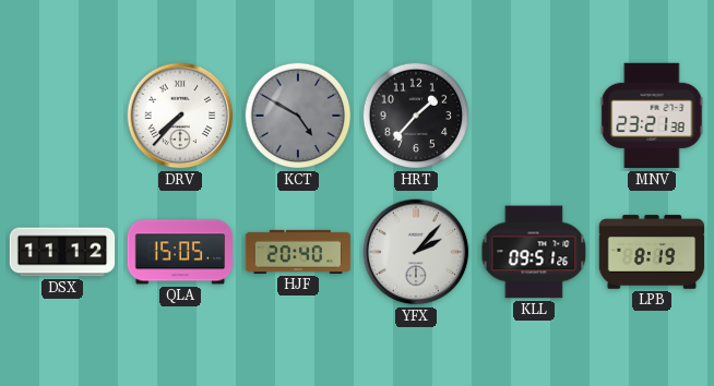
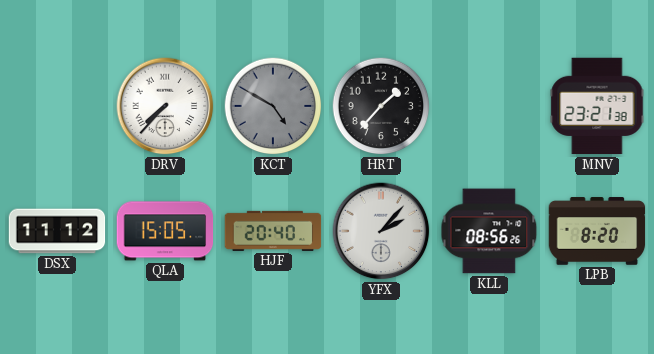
KLL: 09:51 -> 08:56 (489, 231)
LPB: 8:19 -> 8:20 (597, 231)
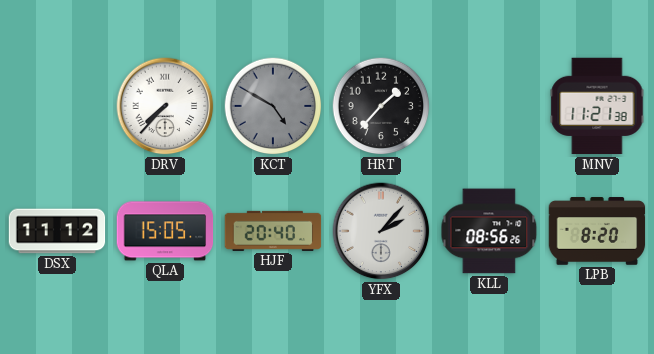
MNV: 23:21 -> 11:21 (597, 106)
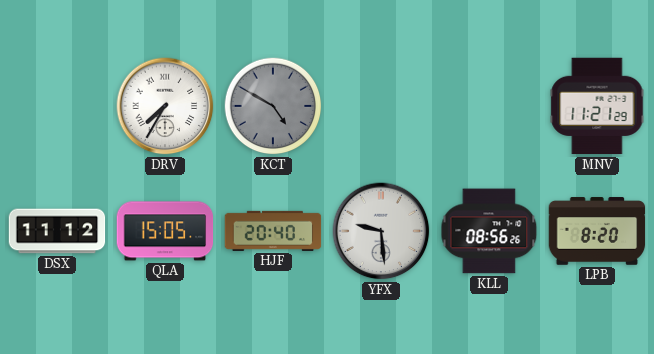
DRV: 7:37 -> 7:35 (165, 106)
HRT: 1:37 -> none (381, 106)
MNV: 11:21:38 -> 11:21:29 (597, 106)
YFX: 2:07 -> 9:29 (381, 231)
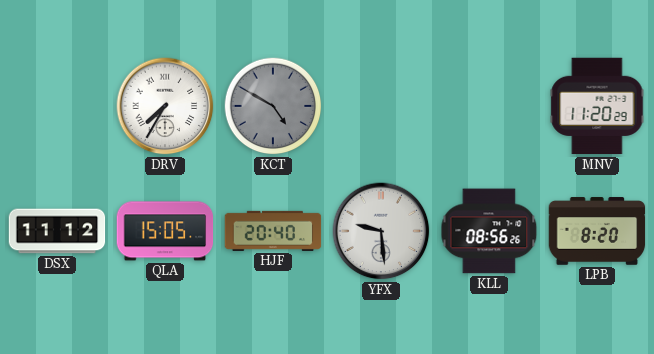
MNV: 11:21 -> 11:20 (597, 106)
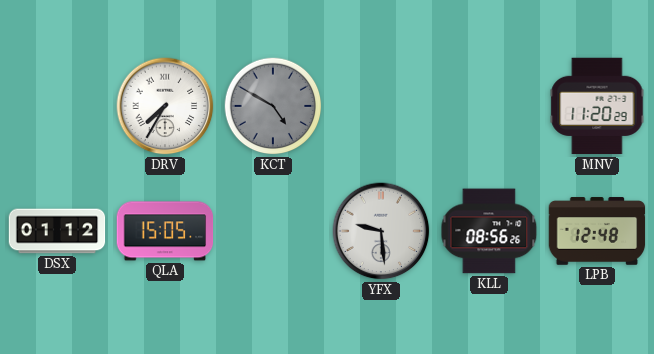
DSX: 11:12 -> 01:12 (57, 231)
HJF: 20:40 -> none (273, 231)
LPB: 8:20 -> 12:48 (597, 231)
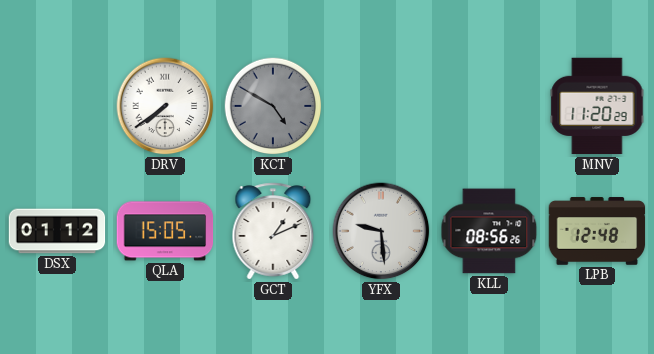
DRV: 7:35 -> 7:39 (165, 106)
GCT: none -> 1:11 (273, 231)
